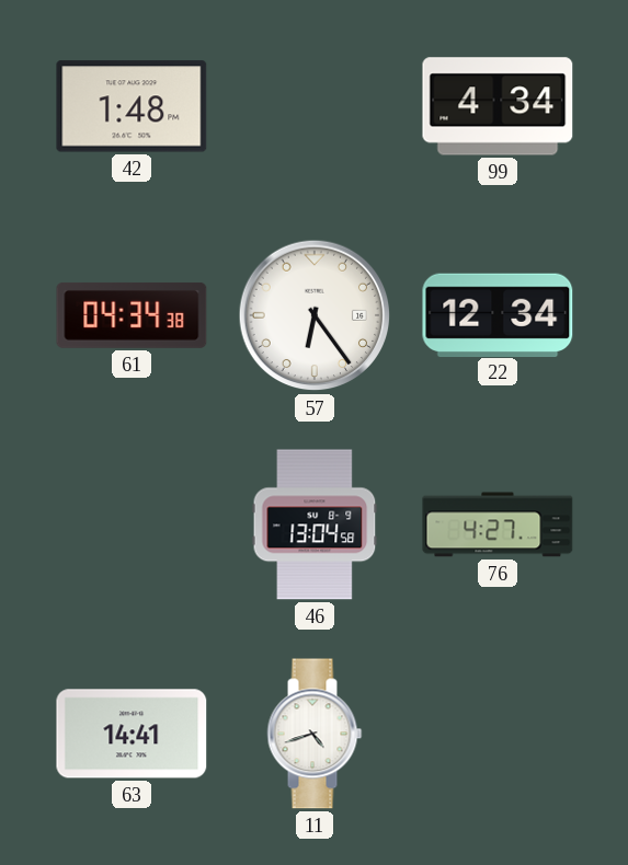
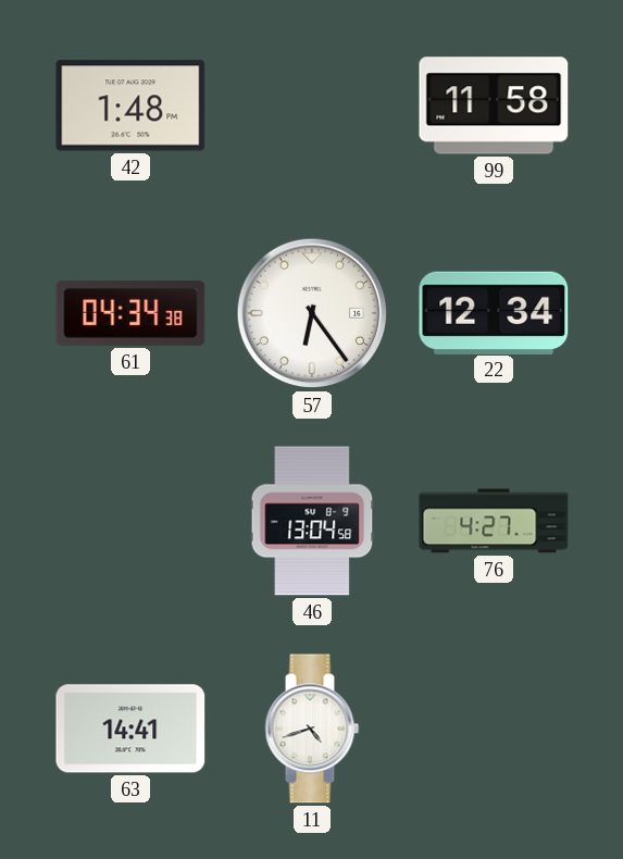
99: 4:34 -> 11:58 (494, 105)
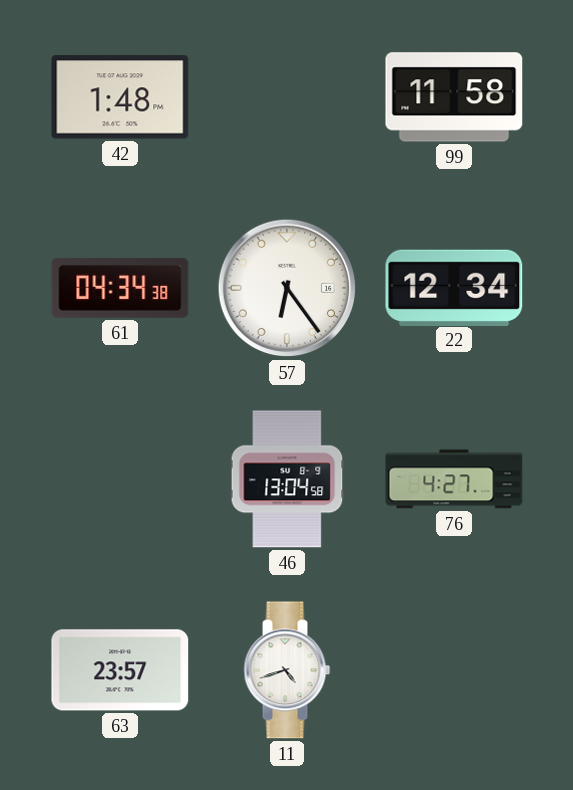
63: 14:41 -> 23:57 (120, 670)
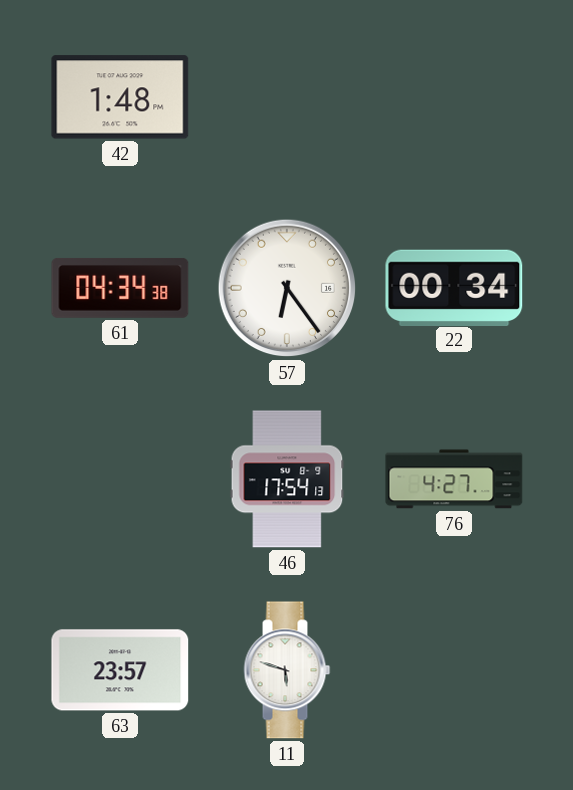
99: 11:58 -> none (454, 97)
22: 12:34 -> 00:34 (454, 287)
46: 13:04 -> 17:54 (287, 479)
11: 4:42 -> 5:48 (287, 670)
